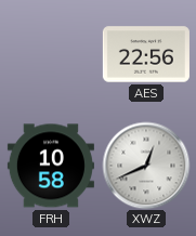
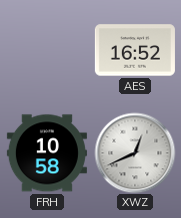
AES: 22:56 -> 16:52 (135, 50)
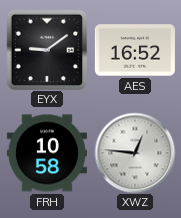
EYX: none -> 9:09 (47, 50)
XWZ: 12:41 -> 12:46 (135, 153)
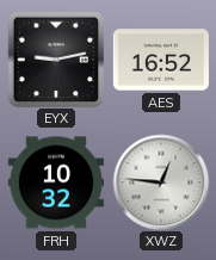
EYX: 9:09 -> 9:13 (56, 60)
FRH: 10:58 -> 10:32 (56, 182)
